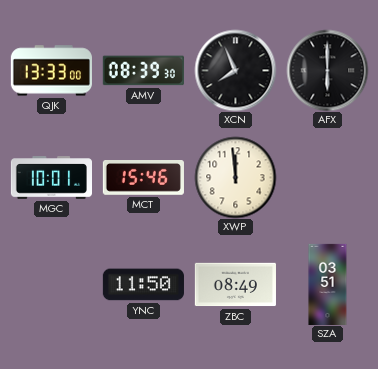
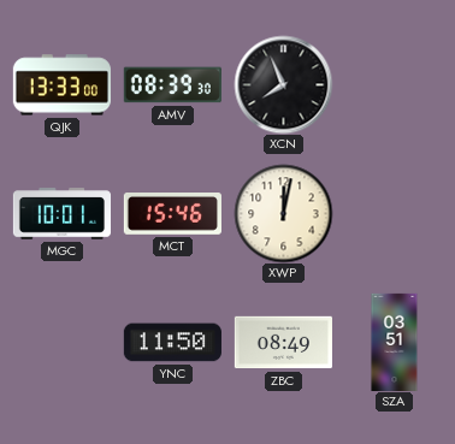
AFX: 6:00 -> none (327, 70)
XWP: 11:59 -> 12:02 (283, 213)
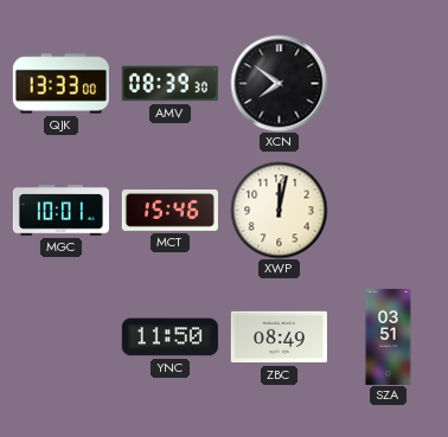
XCN: 7:56 -> 7:51 (279, 83)
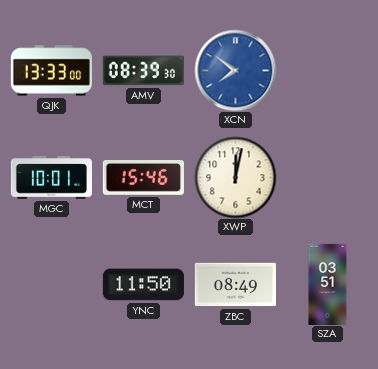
XCN dial: black -> blue (235, 70)
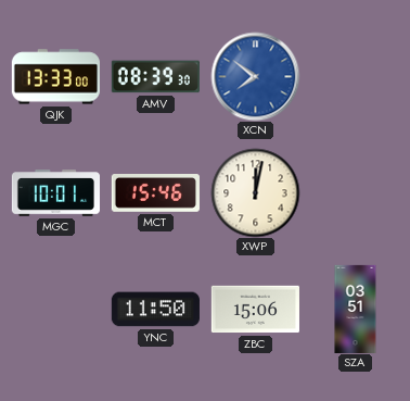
ZBC: 08:49 -> 15:06 (255, 310)
